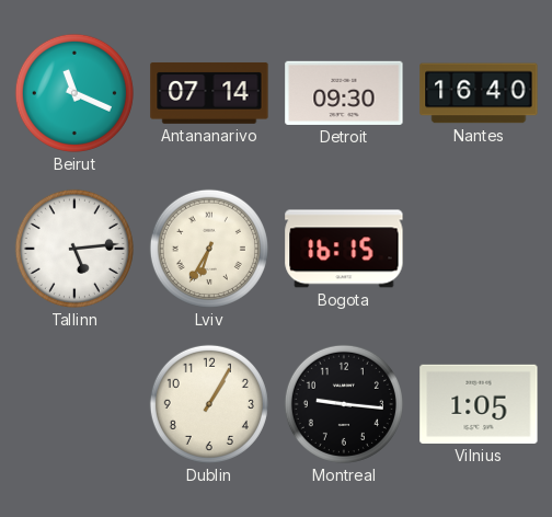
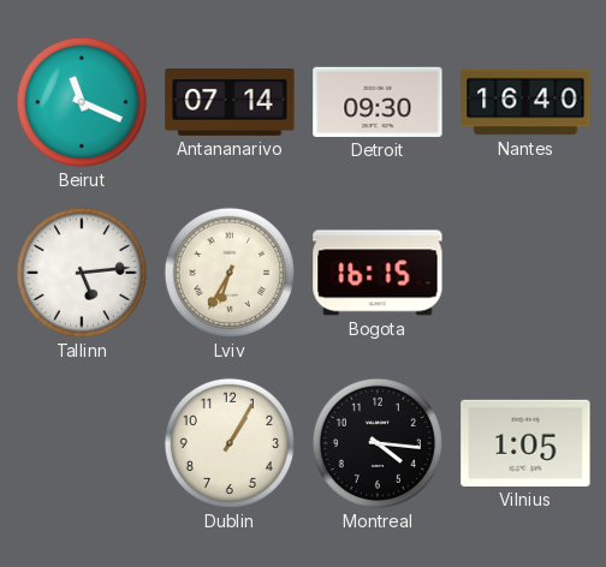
Montreal: 9:16 -> 4:16 (378, 443)
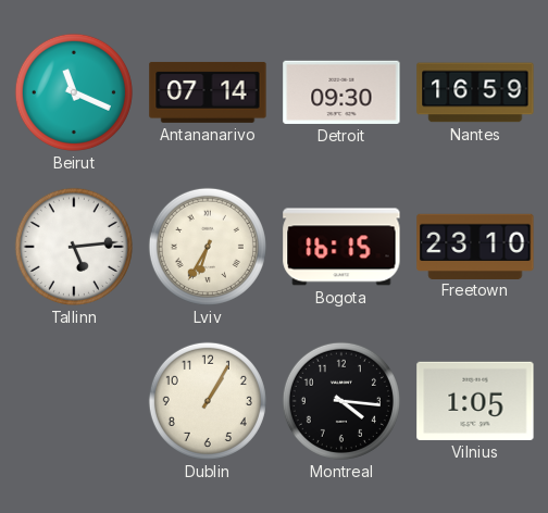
Nantes: 16:40 -> 16:59 (475, 92)
Freetown: none -> 23:10 (475, 246)
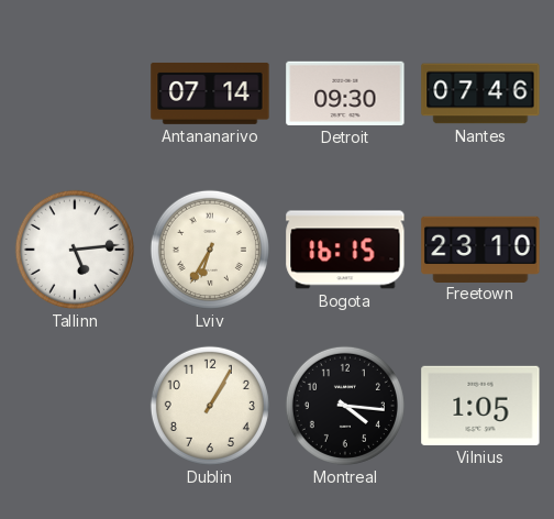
Beirut: 11:19 -> none (74, 92)
Nantes: 16:59 -> 07:46 (480, 93)
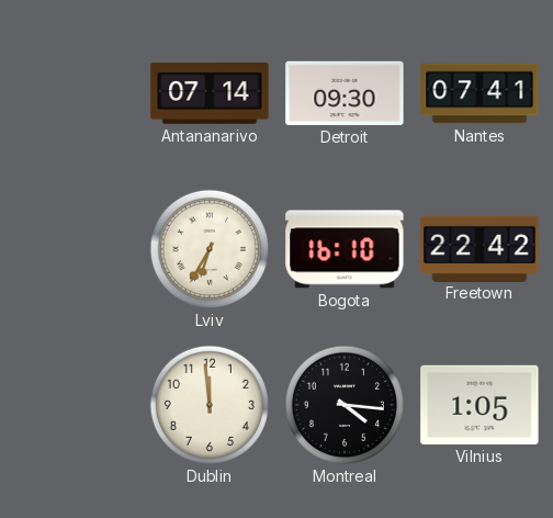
Nantes: 07:46 -> 07:41 (479, 93)
Tallinn: 5:14 -> none (75, 250)
Bogota: 16:15 -> 16:10 (345, 249)
Freetown: 23:10 -> 22:42 (479, 248)
Dublin: 1:05 -> 11:59 (210, 405)
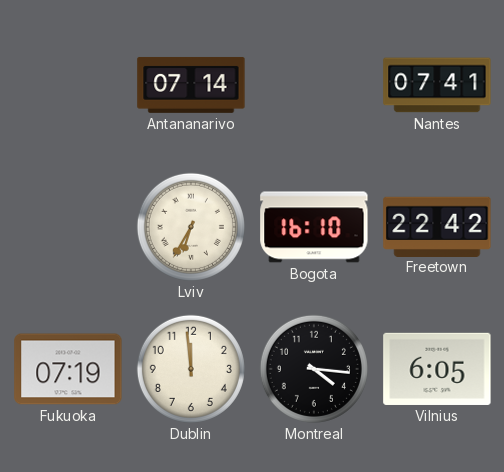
Detroit: 09:30 -> none (345, 93)
Fukuoka: none -> 07:19 (68, 369)
Vilnius: 1:05 -> 6:05 (437, 369)
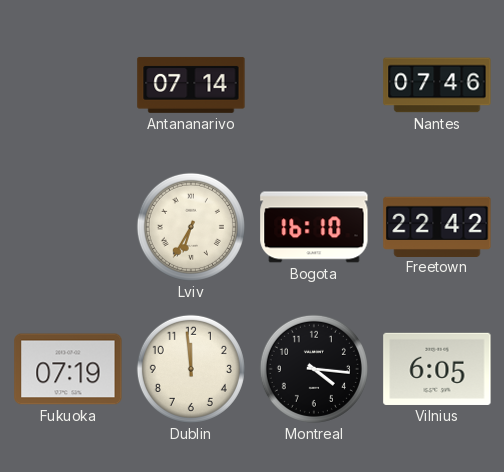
Nantes: 07:41 -> 07:46 (437, 85)
